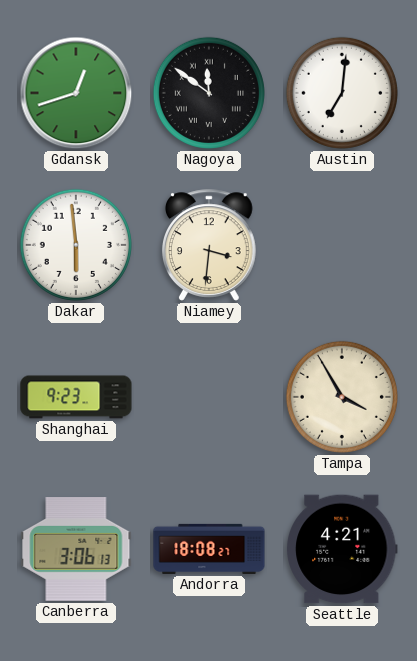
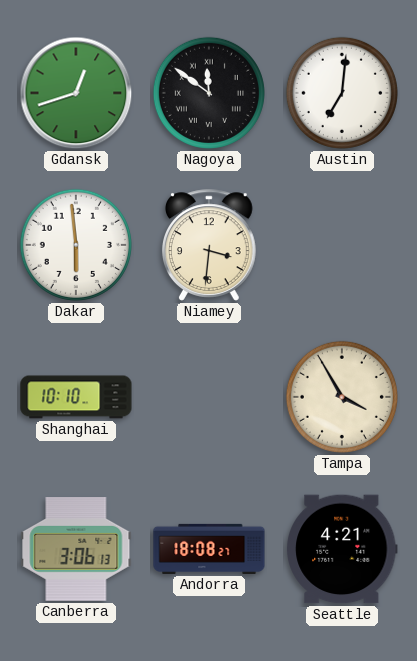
Shanghai: 9:23 -> 10:10 (76, 397)
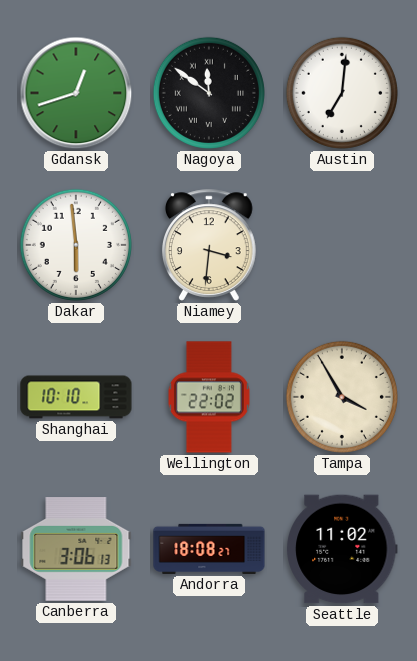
Wellington: none -> 22:02 (209, 397)
Seattle: 4:21 -> 11:02 (343, 549)
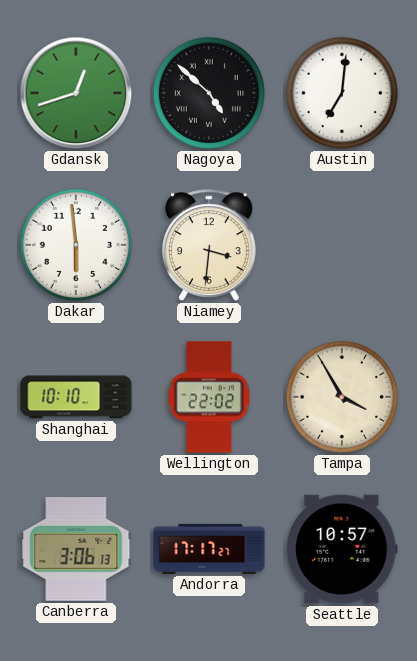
Nagoya: 11:51 -> 4:52 (209, 93)
Andorra: 18:08 -> 17:17 (209, 549)
Seattle: 11:02 -> 10:57 (343, 549)
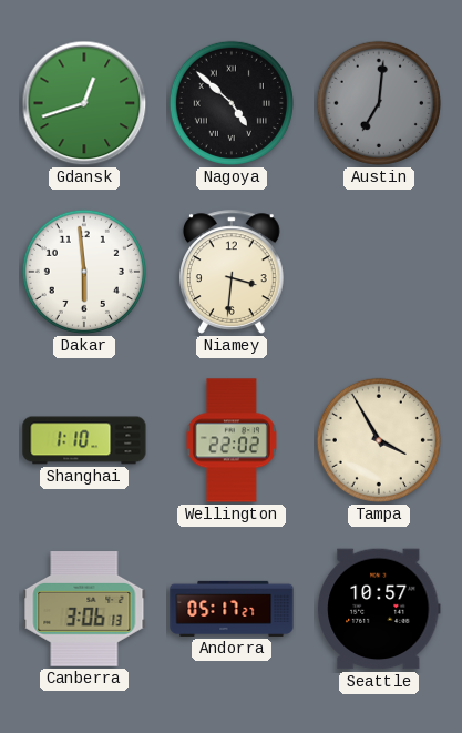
Austin dial: white -> grey (379, 103)
Shanghai: 10:10 -> 1:10 (84, 440)
Andorra: 17:17 -> 05:17 (232, 609)
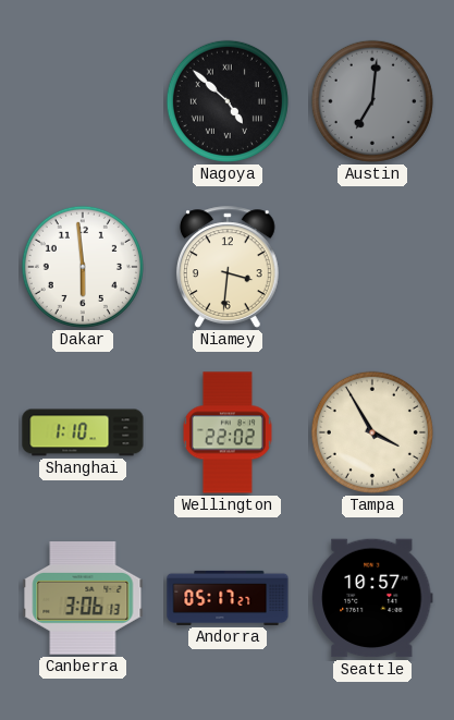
Gdansk: 12:42 -> none (84, 103)
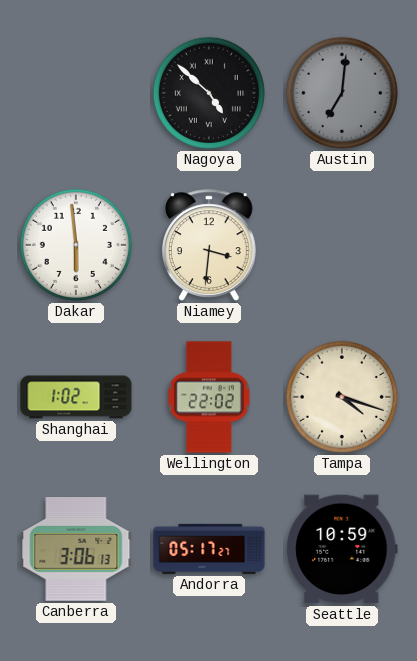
Shanghai: 1:10 -> 1:02 (76, 397)
Tampa: 3:55 -> 4:18 (342, 397)
Seattle: 10:57 -> 10:59 (343, 549)
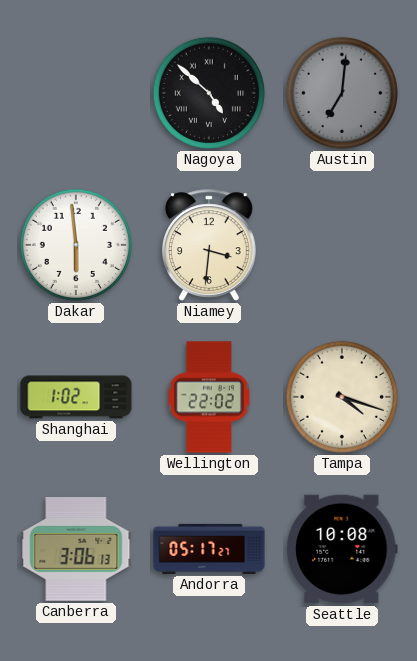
Seattle: 10:59 -> 10:08 (343, 549)
